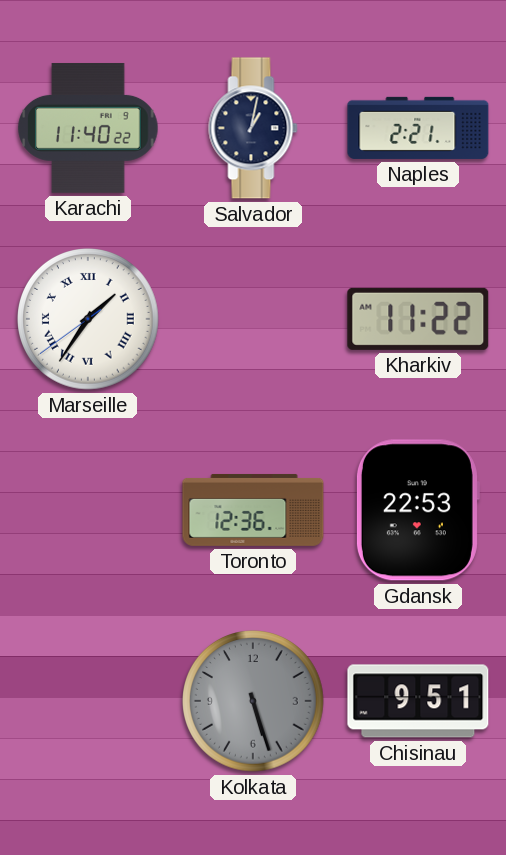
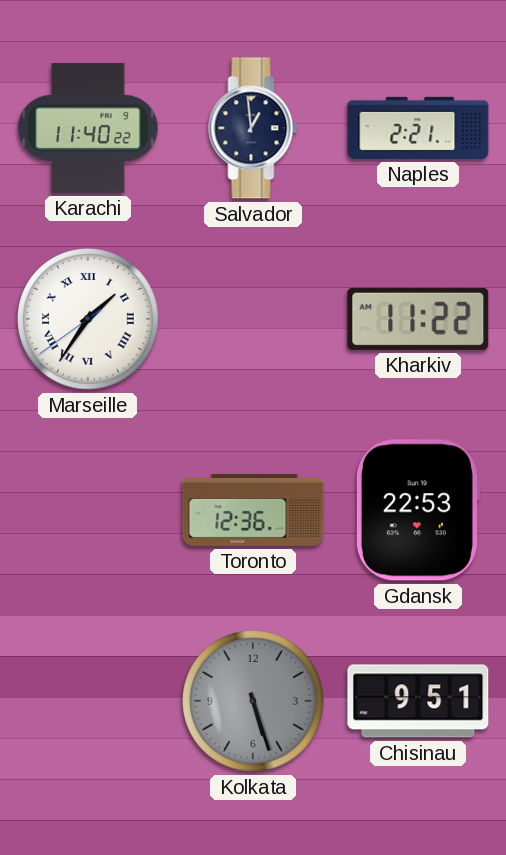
Salvador: 1:02 -> 12:59 (253, 128)
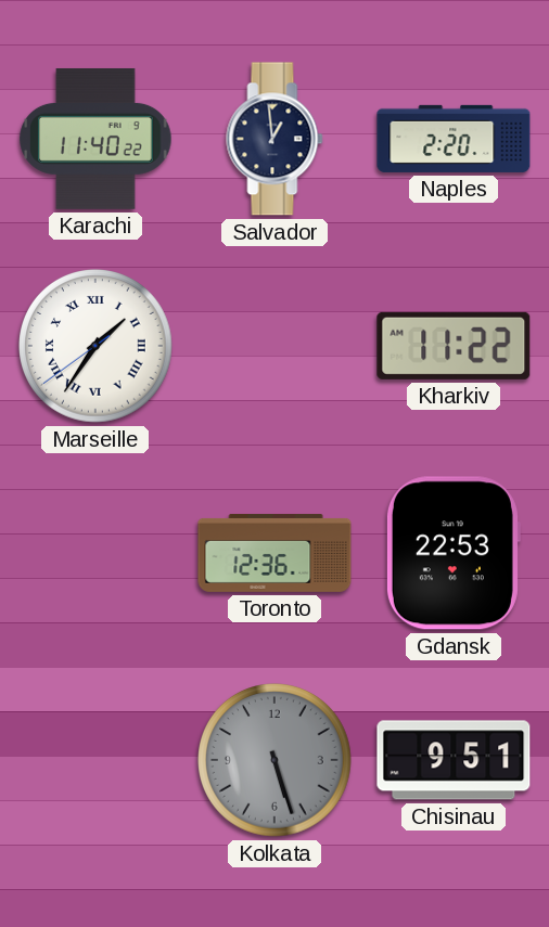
Naples: 2:21 -> 2:20 (454, 139)
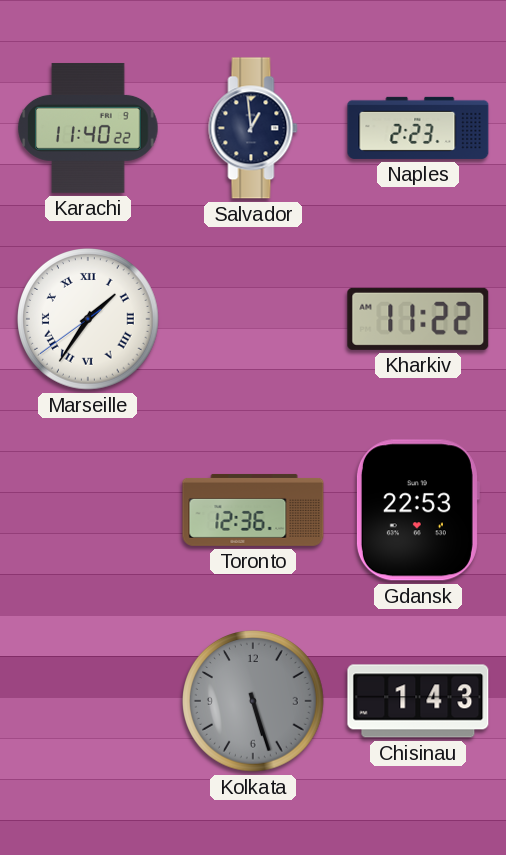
Naples: 2:20 -> 2:23 (418, 128)
Chisinau: 9:51 -> 1:43 (418, 701)
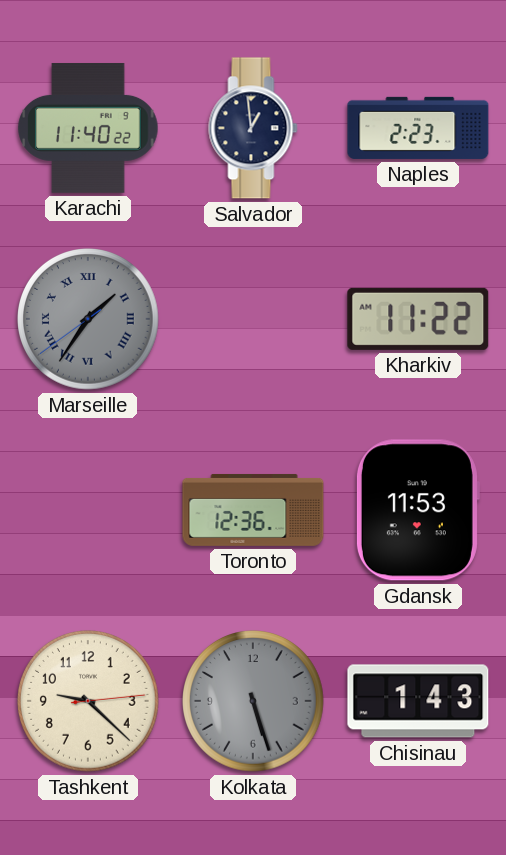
Marseille dial: white -> grey (89, 320)
Gdansk: 22:53 -> 11:53 (417, 510)
Tashkent: none -> 9:22 (89, 702)
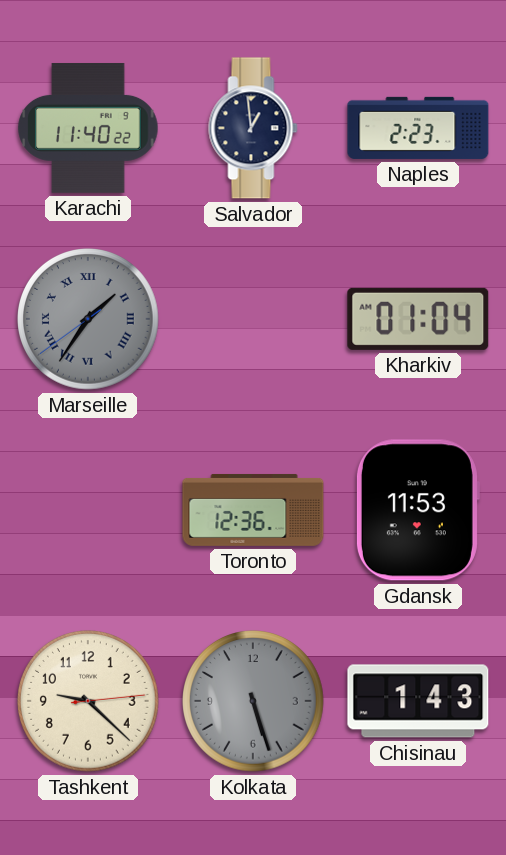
Kharkiv: 11:22 -> 01:04 (418, 319)
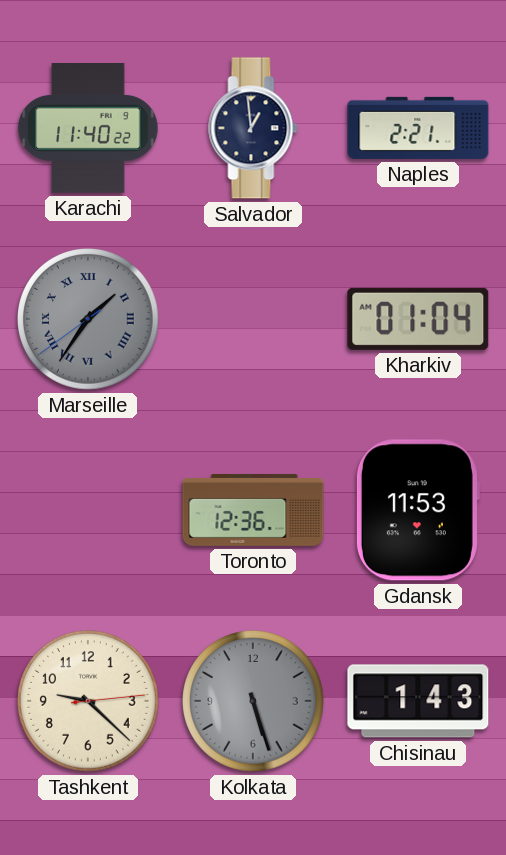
Naples: 2:23 -> 2:21 (418, 128)
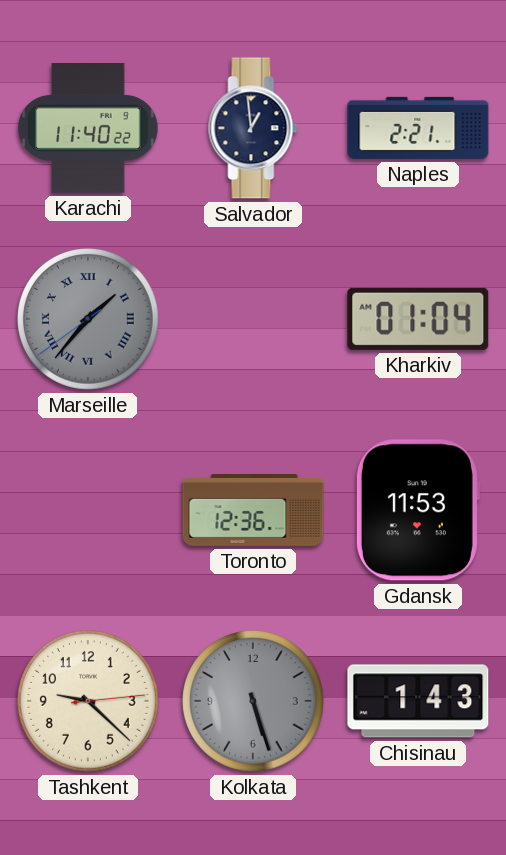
Marseille: 1:35 -> 1:36 (89, 320)
